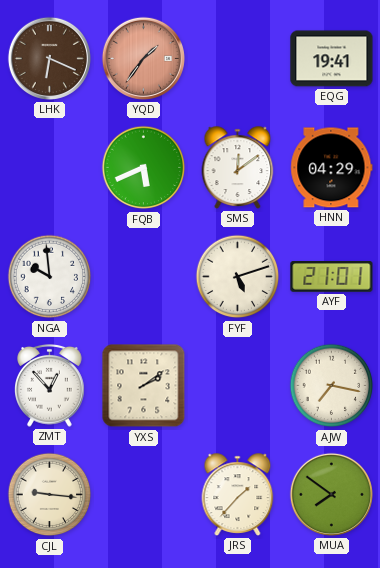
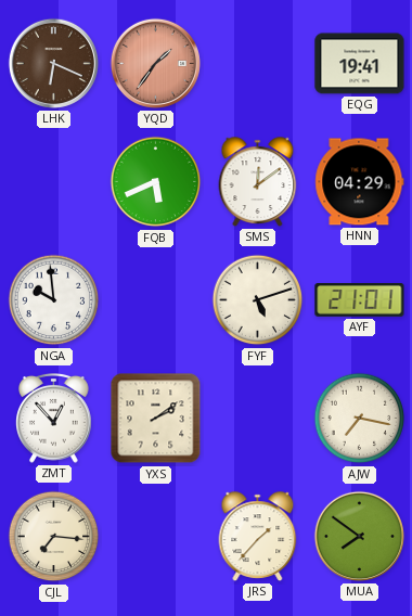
CJL: 9:16 -> 7:16 (54, 537)
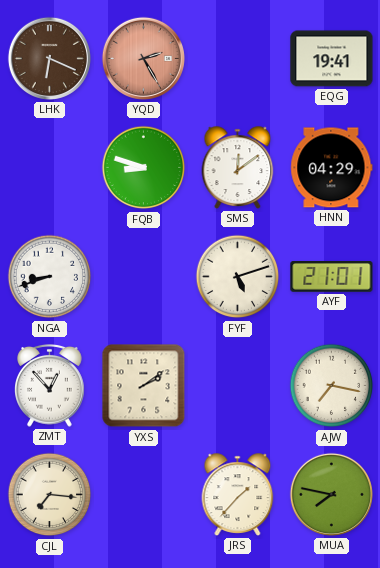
YQD: 1:36 -> 2:25 (143, 58)
FQB: 5:41 -> 8:48 (144, 168)
NGA: 9:59 -> 8:42 (50, 277)
MUA: 7:51 -> 7:47 (331, 494)
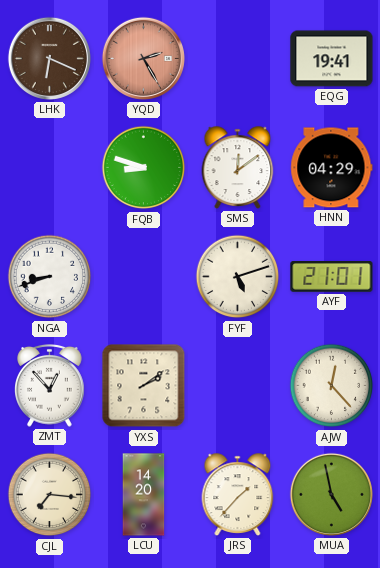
AJW: 7:17 -> 12:23 (332, 386)
LCU: none -> 14:20 (144, 495)
MUA: 7:47 -> 4:58 (331, 494)
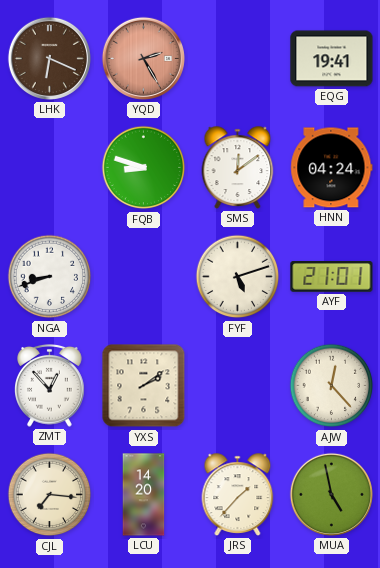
HNN: 04:29 -> 04:24 (332, 168)
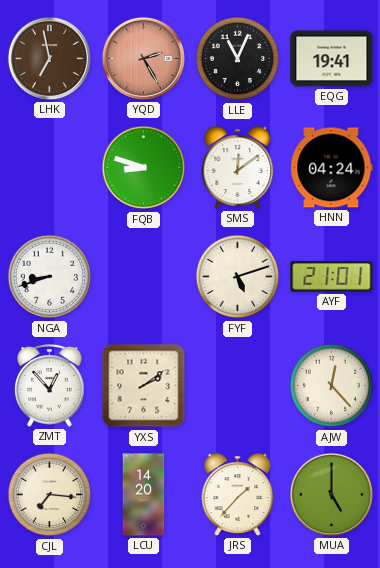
LHK: 6:19 -> 6:58 (49, 58)
LLE: none -> 11:04 (238, 59)
MUA: 4:58 -> 5:00 (331, 494)
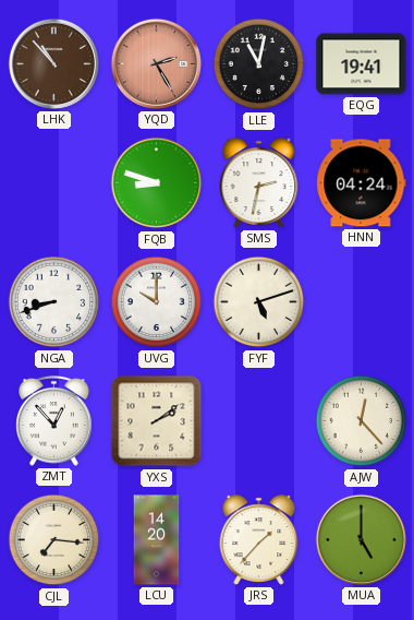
LHK: 6:58 -> 10:53 (53, 63)
LLE: 11:04 -> 11:02 (259, 64)
SMS: 12:09 -> 2:32 (259, 183)
UVG: none -> 10:00 (157, 302)
AYF: 21:01 -> none (332, 277)
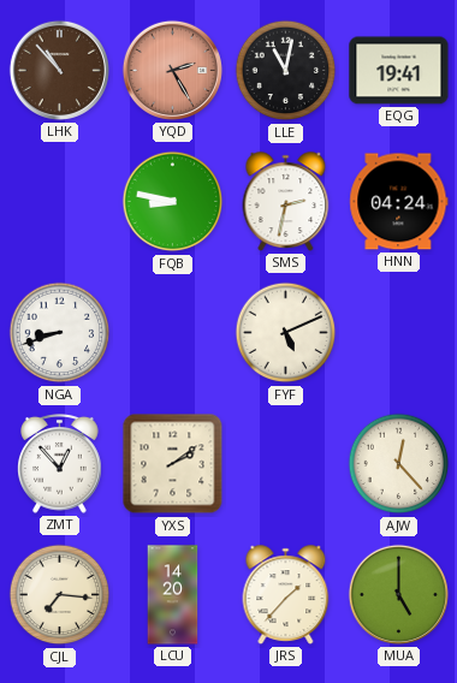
FQB: 8:48 -> 8:47 (173, 202)
UVG: 10:00 -> none (157, 302)
FYF: 5:12 -> 5:11 (286, 333)
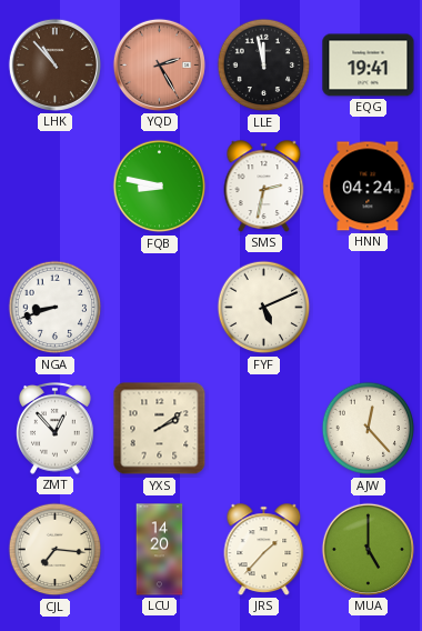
LLE: 11:02 -> 11:58 (264, 66)
